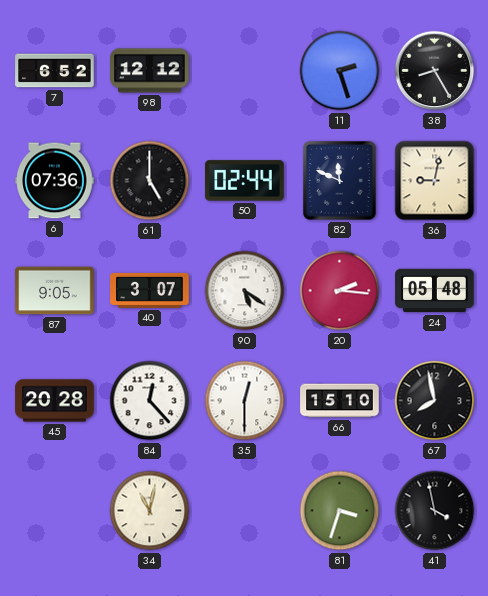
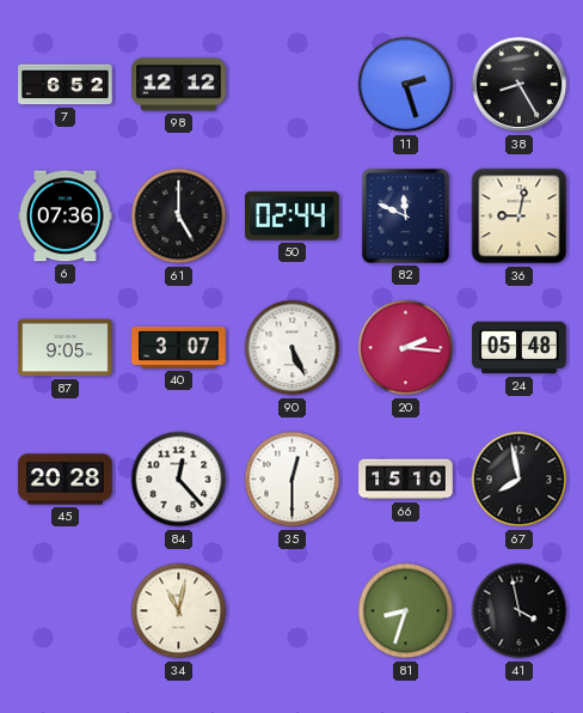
90: 5:21 -> 5:26 (293, 348)
81: 3:33 -> 8:33 (406, 611)
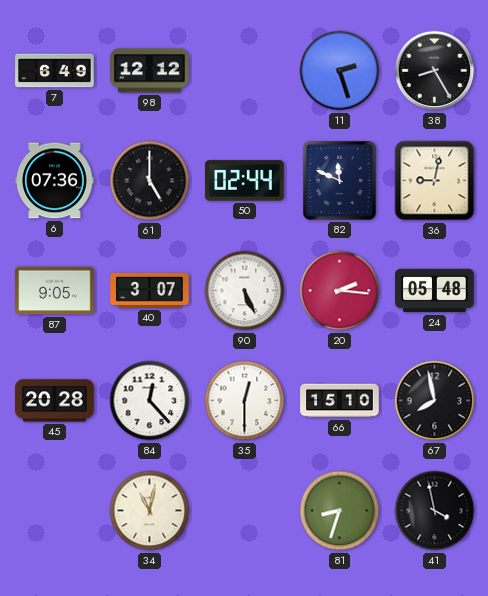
7: 6:52 -> 6:49 (55, 71)
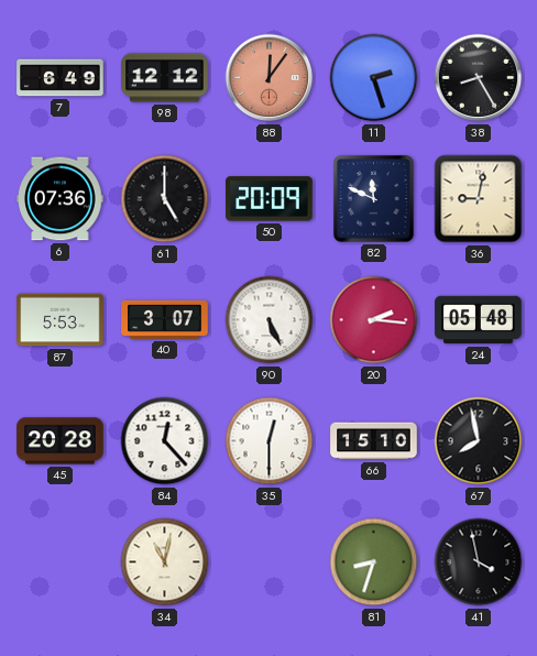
88: none -> 12:06 (270, 78)
50: 02:44 -> 20:09 (270, 199)
87: 9:05 -> 5:53 (61, 320)
